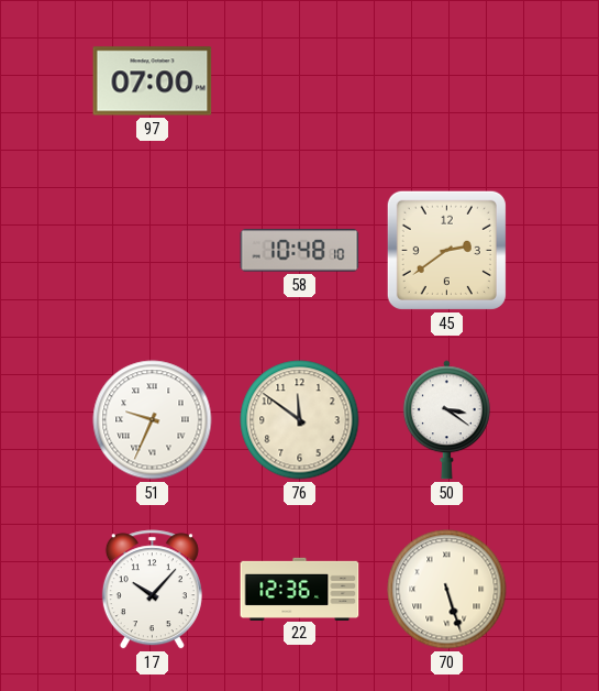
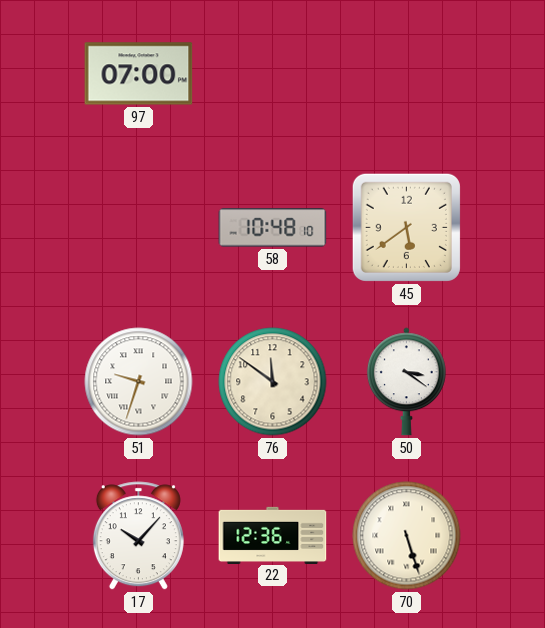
45: 2:39 -> 5:39 (406, 227)
51: 9:34 -> 9:33 (139, 382)
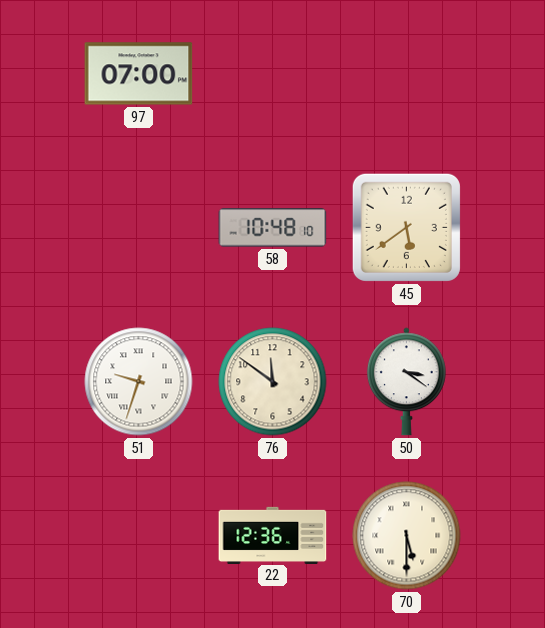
17: 10:07 -> none (138, 536)
70: 5:27 -> 5:30 (407, 536)
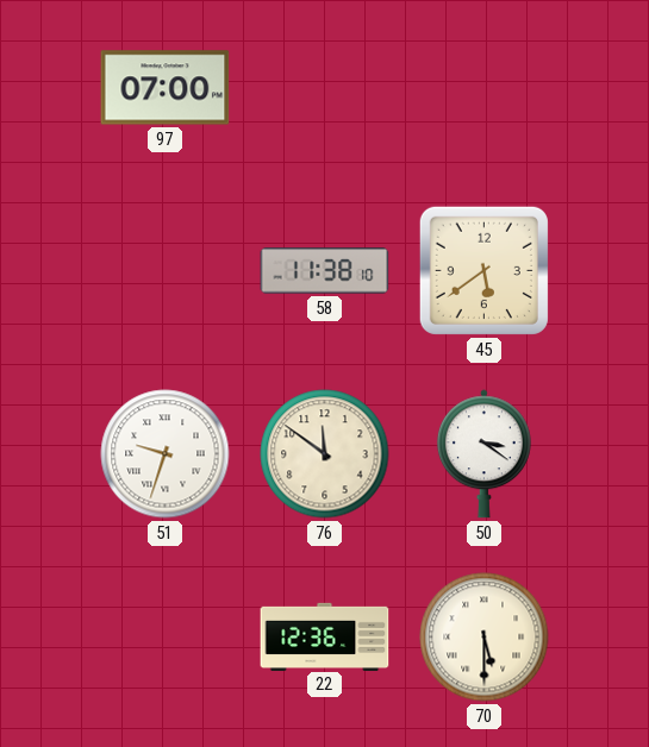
58: 10:48 -> 11:38 (325, 271)
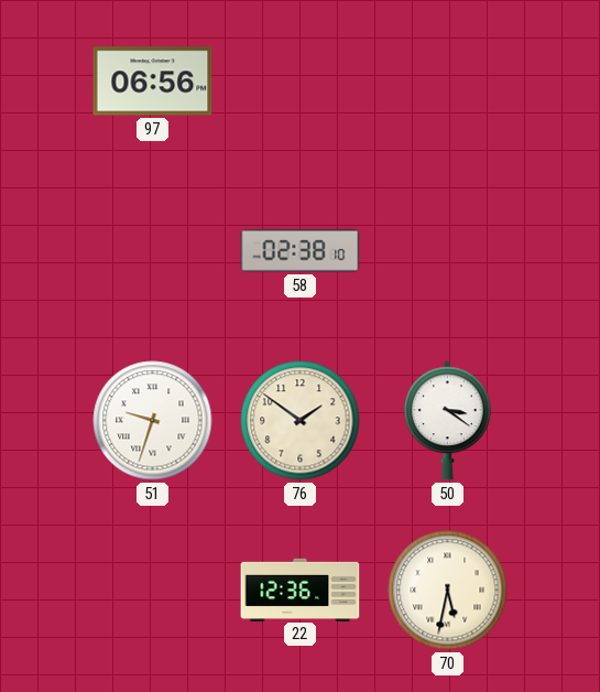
97: 07:00 -> 06:56 (153, 82)
58: 11:38 -> 02:38 (301, 251)
45: 5:39 -> none (483, 270)
76: 11:51 -> 1:51 (301, 421)
70: 5:30 -> 5:32 (448, 591)
